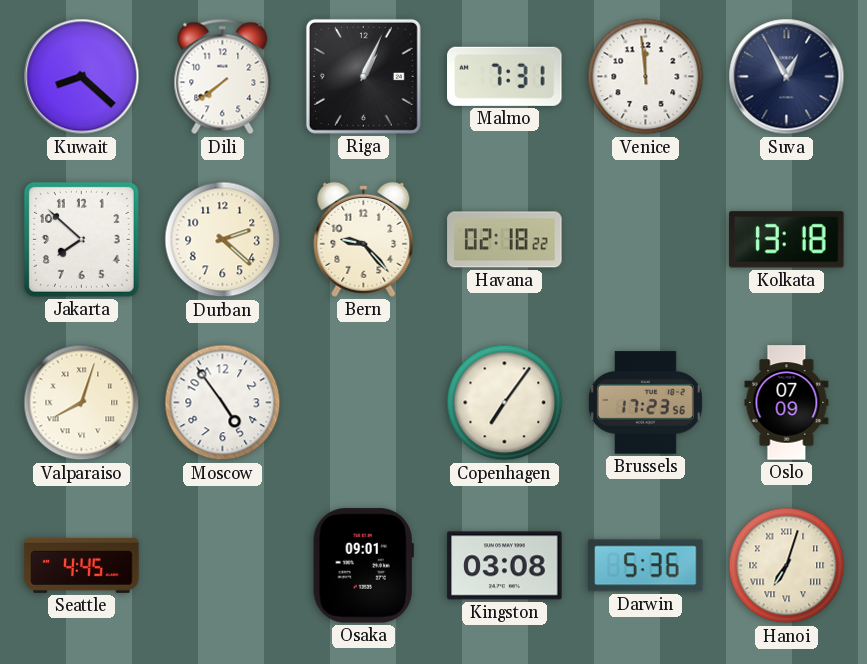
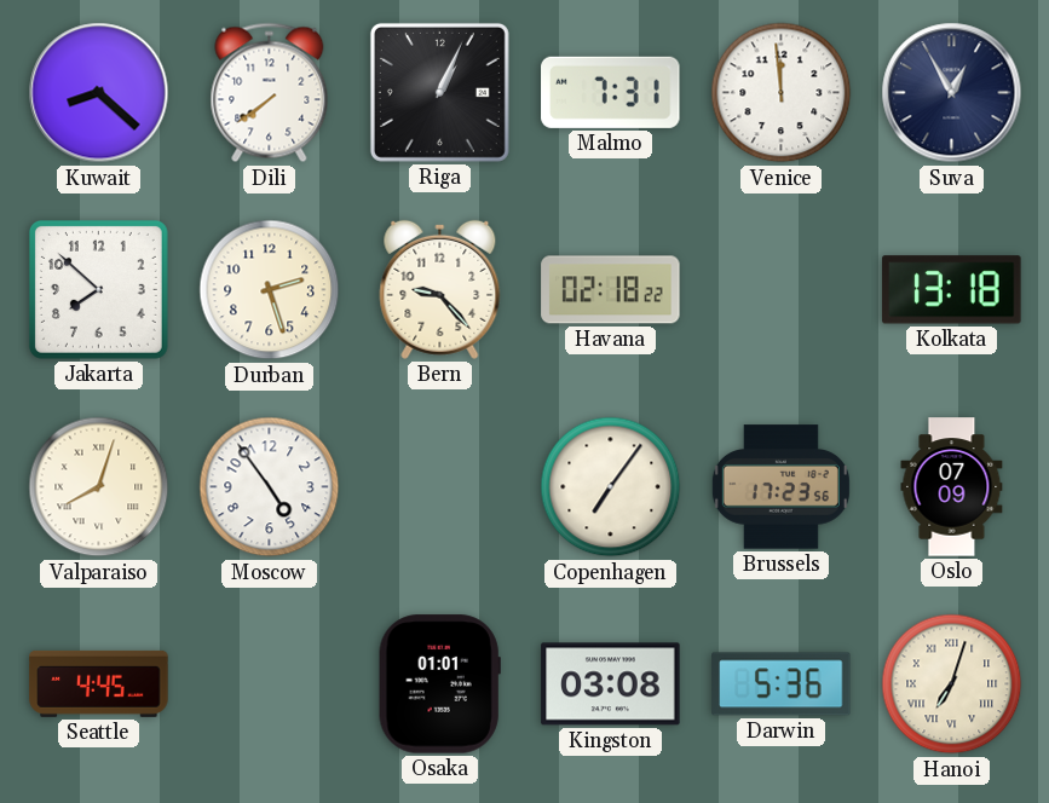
Durban: 2:22 -> 2:27 (270, 290)
Osaka: 09:01 -> 01:01 (439, 684)
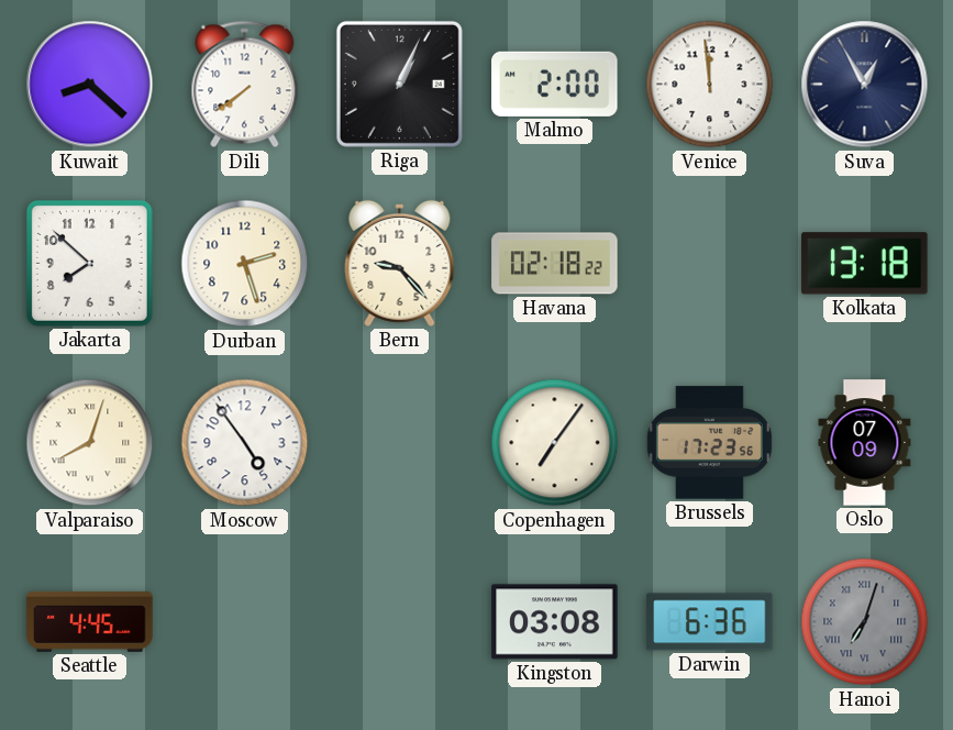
Malmo: 7:31 -> 2:00 (555, 84)
Osaka: 01:01 -> none (439, 684)
Darwin: 5:36 -> 6:36 (710, 622)
Hanoi dial: cream -> grey (865, 622)
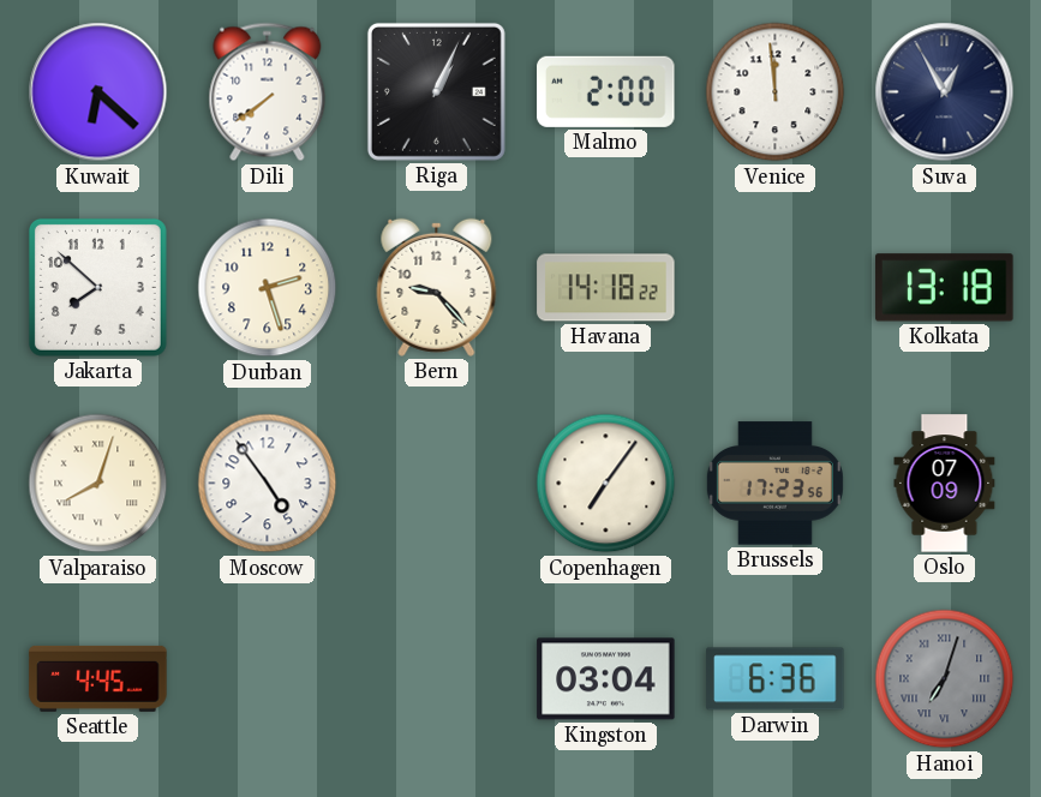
Kuwait: 8:22 -> 6:22 (98, 92)
Havana: 02:18 -> 14:18 (606, 288)
Kingston: 03:08 -> 03:04 (606, 679)
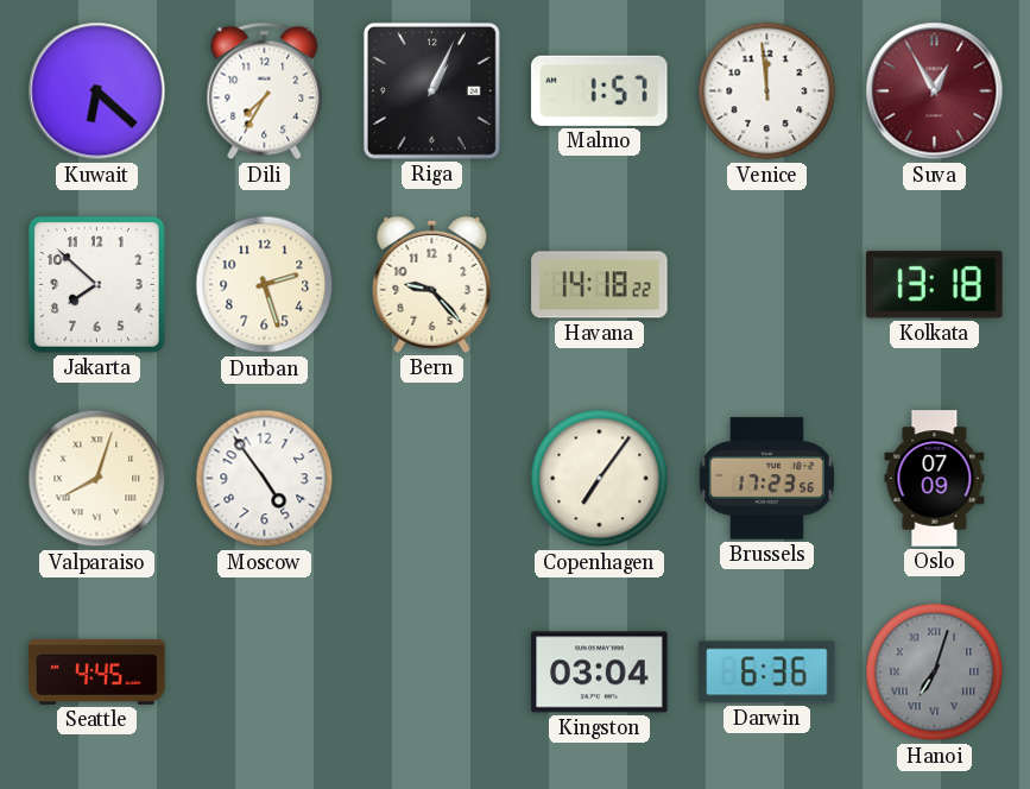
Dili: 7:39 -> 7:35 (265, 91)
Malmo: 2:00 -> 1:57 (600, 90)
Suva dial: navy -> burgundy (935, 91)
